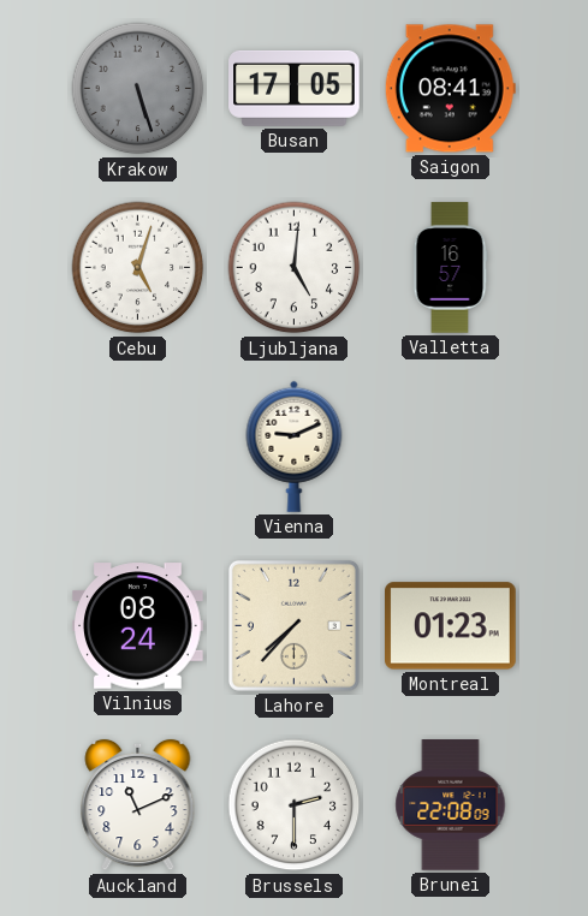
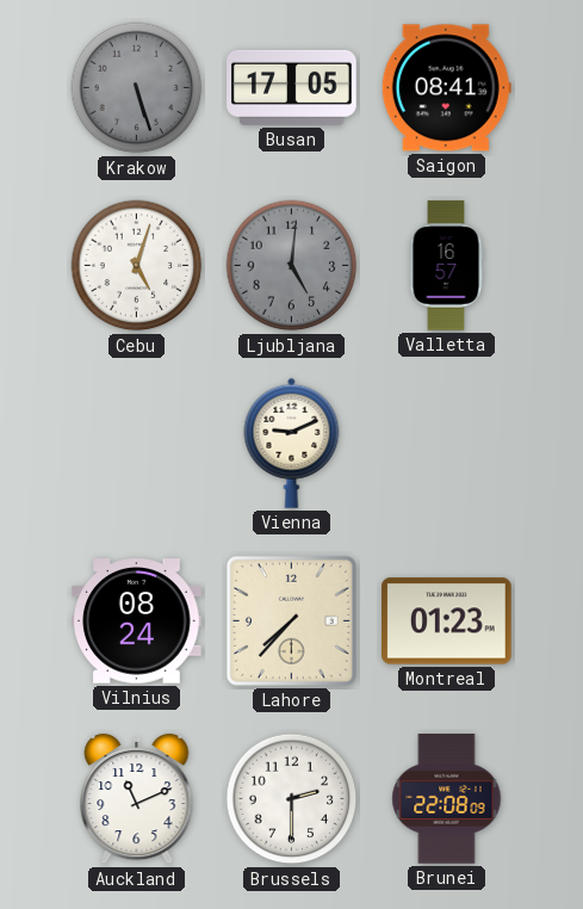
Ljubljana dial: white -> grey (292, 266)
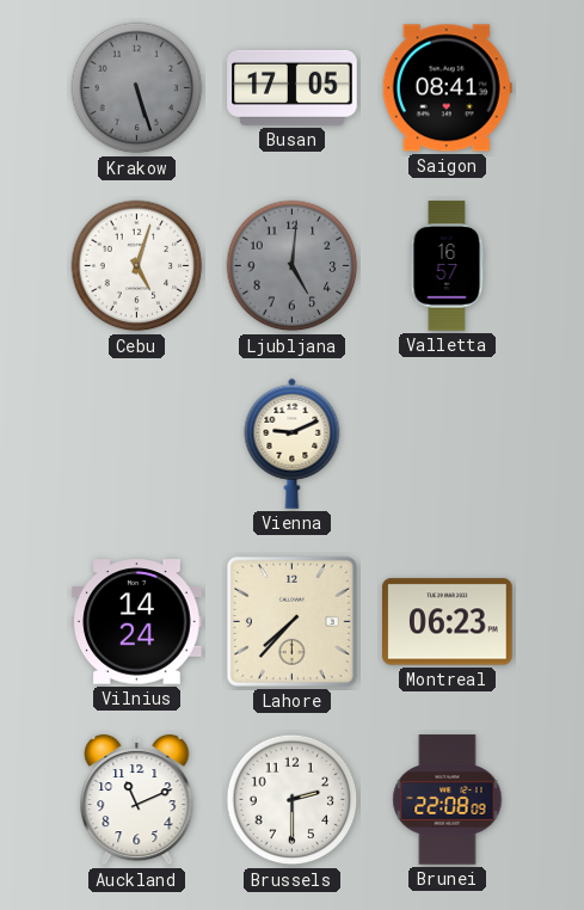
Vilnius: 08:24 -> 14:24 (137, 622)
Montreal: 01:23 -> 06:23 (448, 622)
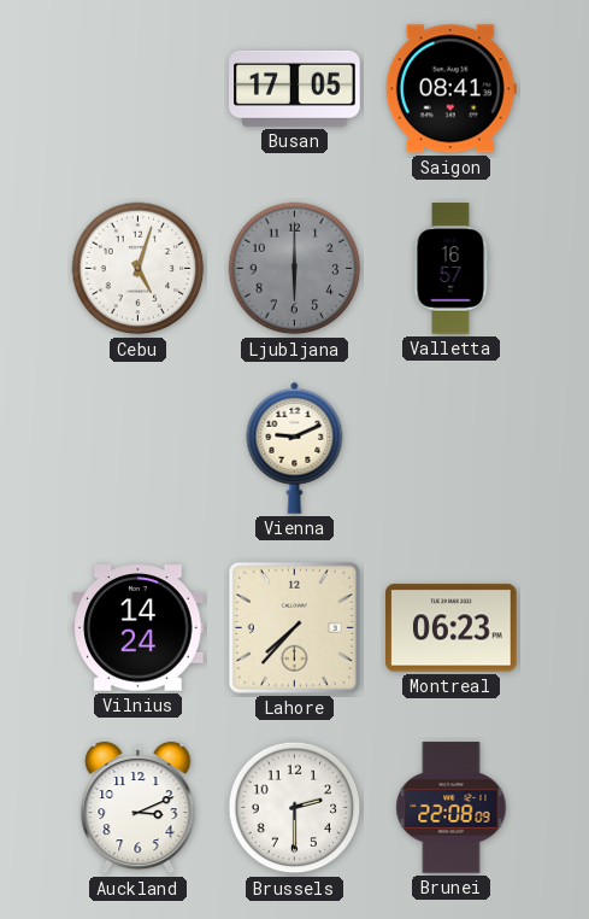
Krakow: 5:27 -> none (137, 88)
Ljubljana: 5:01 -> 6:00 (295, 269)
Auckland: 11:11 -> 3:11 (139, 808)
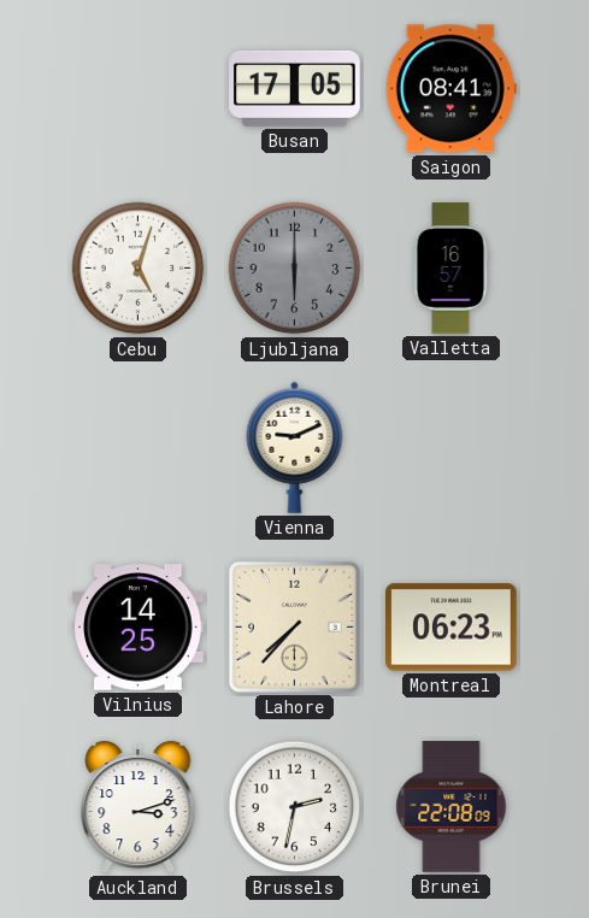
Vilnius: 14:24 -> 14:25 (139, 628)
Auckland: 3:11 -> 3:12 (139, 807)
Brussels: 2:30 -> 2:32 (295, 807)
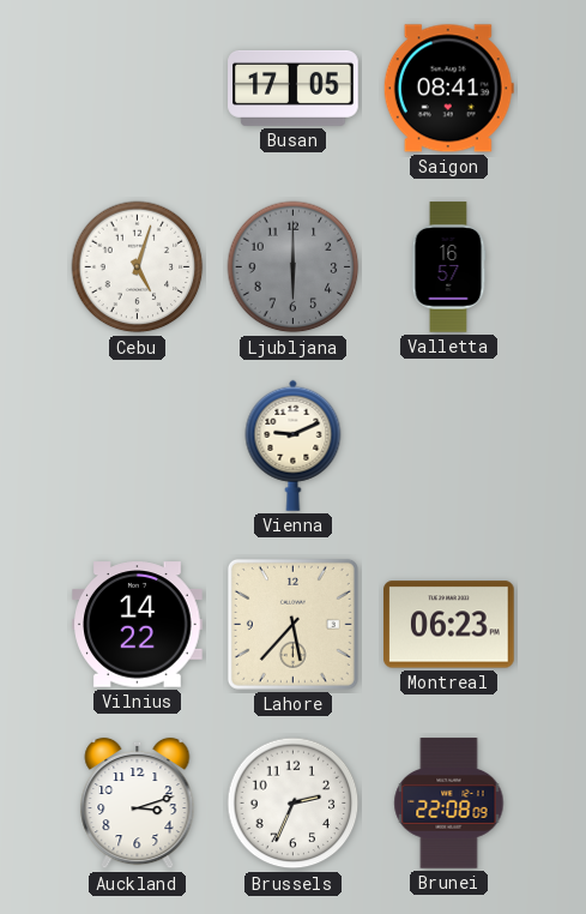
Vilnius: 14:25 -> 14:22 (138, 625)
Lahore: 7:37 -> 5:37 (292, 624)
Brussels: 2:32 -> 2:34 (294, 804)
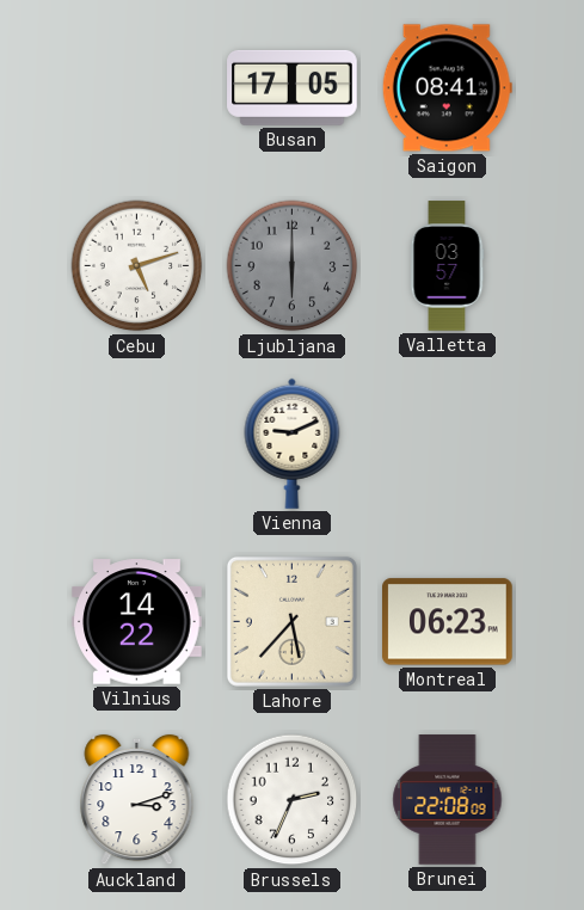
Cebu: 5:03 -> 5:12 (137, 266)
Valletta: 16:57 -> 03:57 (447, 266)
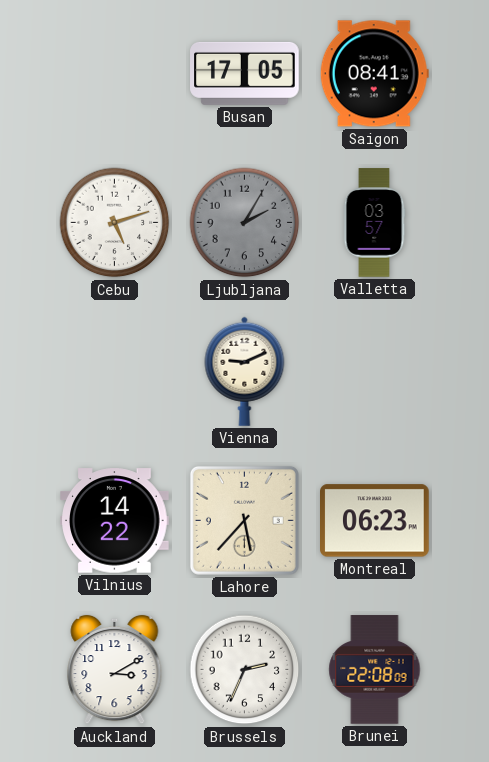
Ljubljana: 6:00 -> 2:05 (245, 223)
Auckland: 3:12 -> 3:10 (115, 670)
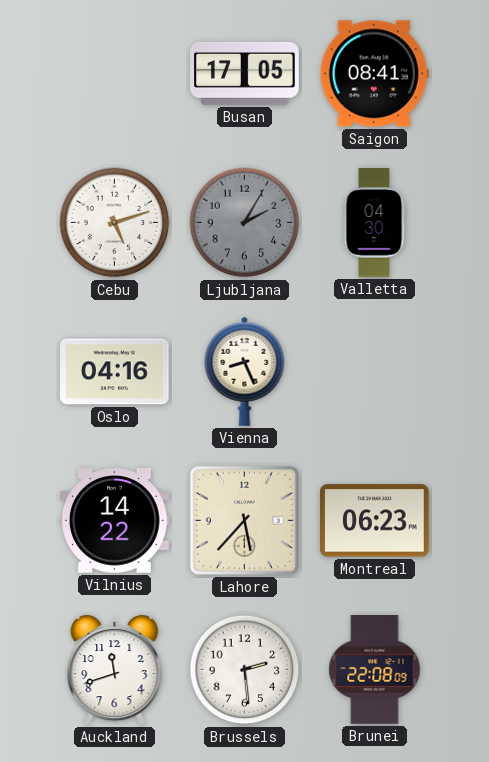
Valletta: 03:57 -> 04:30 (374, 223)
Oslo: none -> 04:16 (115, 372)
Vienna: 9:11 -> 8:26 (245, 371)
Auckland: 3:10 -> 11:42 (115, 670)
Brussels: 2:34 -> 2:29 (245, 670)
